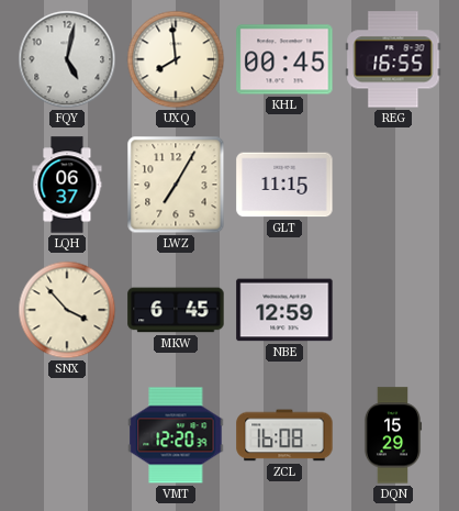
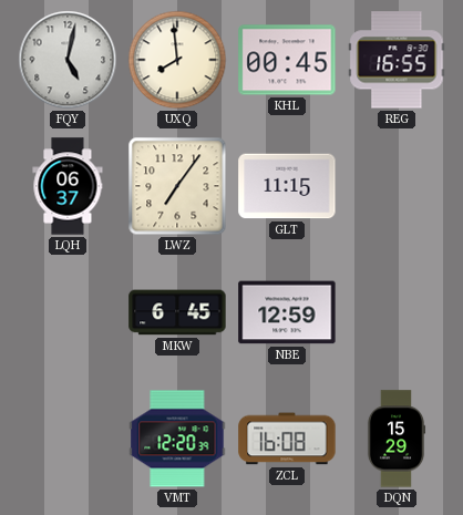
LWZ: 7:05 -> 7:06 (177, 186)
SNX: 3:53 -> none (67, 310)
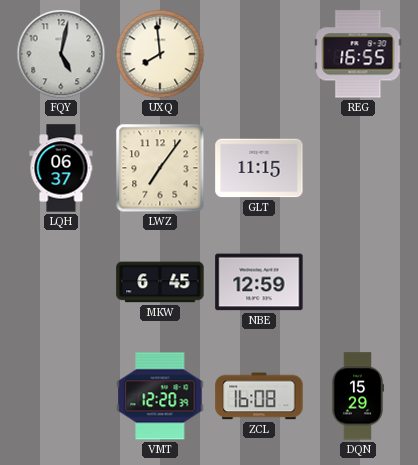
KHL: 00:45 -> none (287, 60)
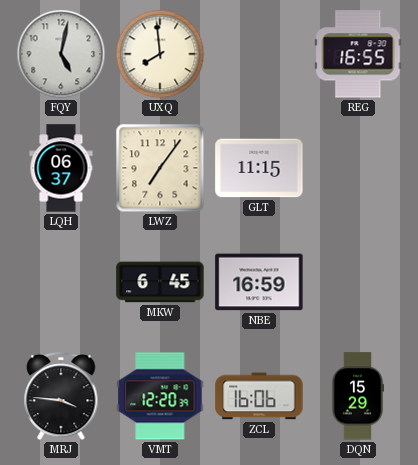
NBE: 12:59 -> 16:59 (259, 282)
MRJ: none -> 3:46 (61, 397)
ZCL: 16:08 -> 16:06 (259, 396)
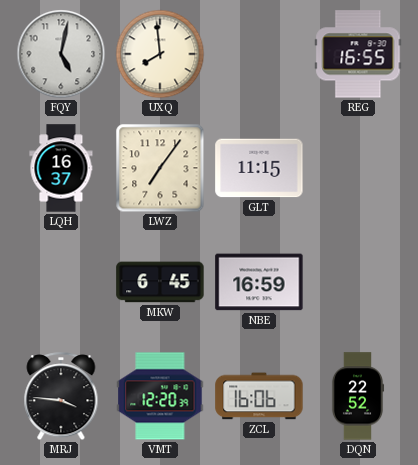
LQH: 06:37 -> 16:37 (61, 168)
DQN: 15:29 -> 22:52 (358, 396)
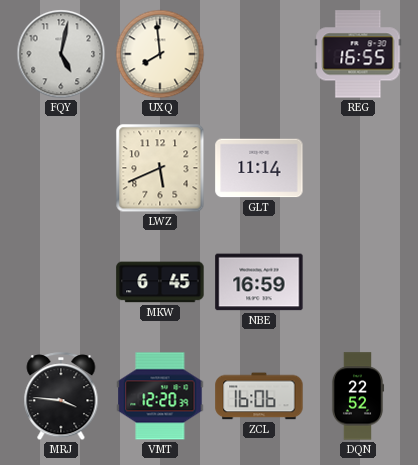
LQH: 16:37 -> none (61, 168)
LWZ: 7:06 -> 5:41 (160, 168)
GLT: 11:15 -> 11:14 (259, 168)
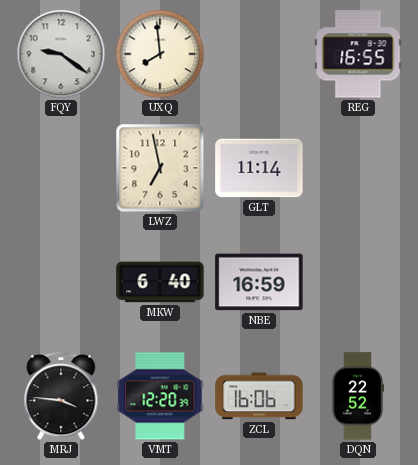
FQY: 5:02 -> 9:21 (61, 54)
LWZ: 5:41 -> 6:58 (160, 168)
MKW: 6:45 -> 6:40 (160, 282)
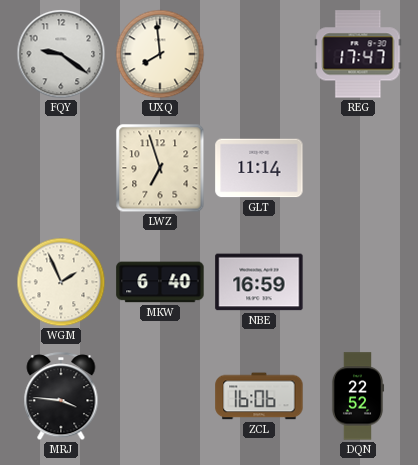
REG: 16:55 -> 17:47 (358, 54)
LWZ: 6:58 -> 6:57 (160, 168)
WGM: none -> 1:56 (61, 282)
VMT: 12:20 -> none (160, 396)
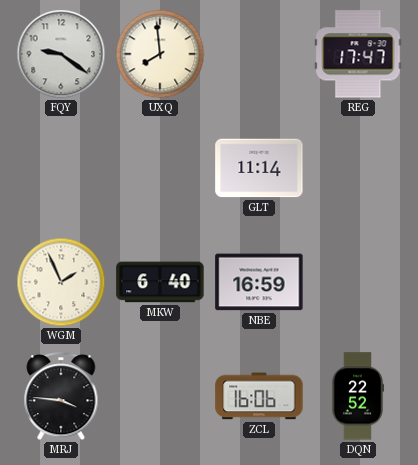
LWZ: 6:57 -> none (160, 168)
